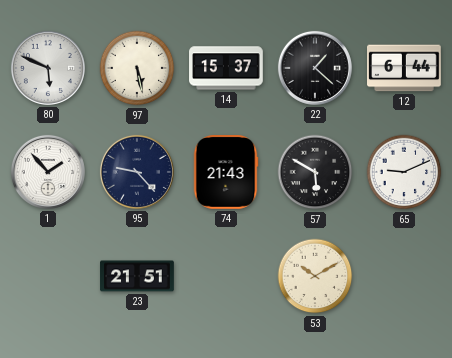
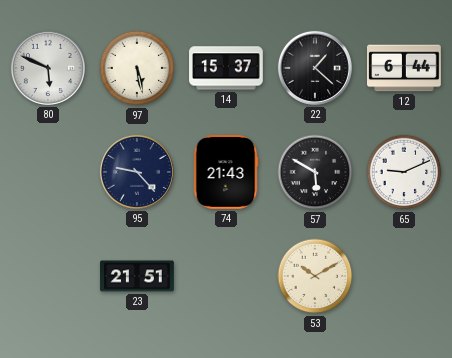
1: 1:53 -> none (48, 172)
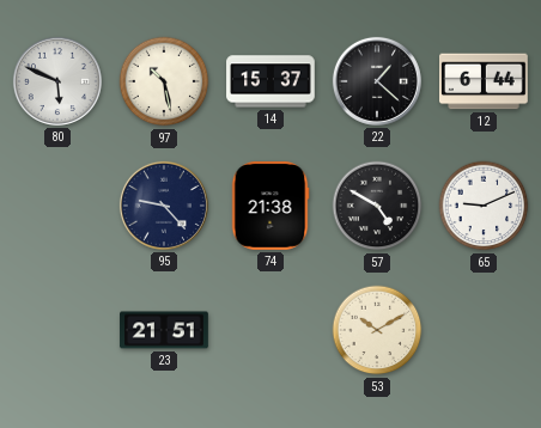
97: 5:28 -> 10:28 (164, 81)
74: 21:43 -> 21:38 (270, 207)
57: 5:50 -> 4:50 (377, 206)
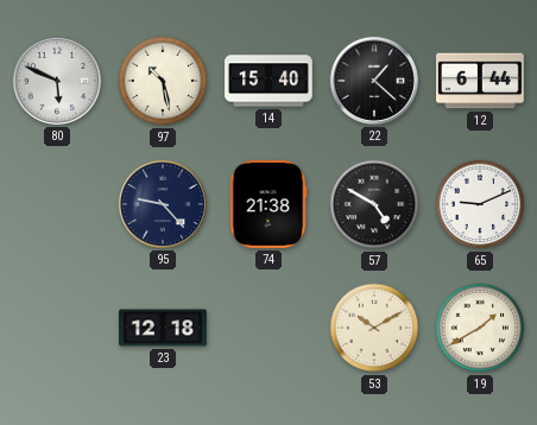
14: 15:37 -> 15:40 (268, 81)
23: 21:51 -> 12:18 (163, 328)
19: none -> 1:40 (480, 328)
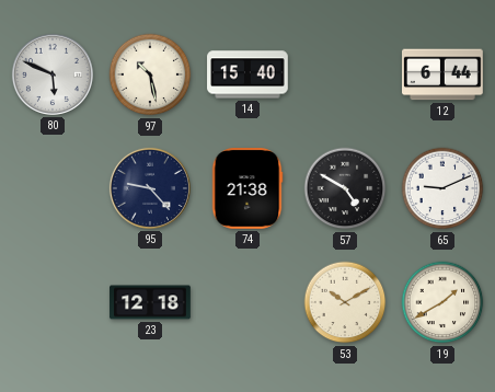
22: 1:22 -> none (374, 81)
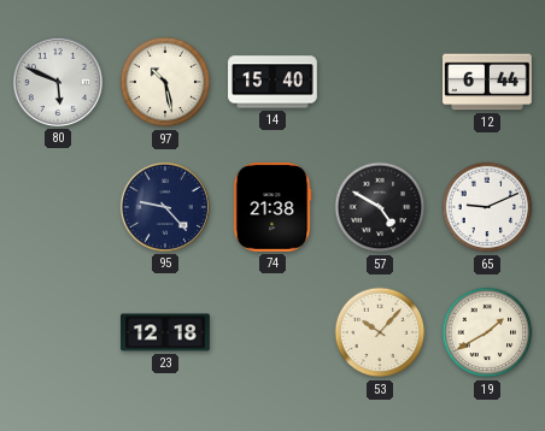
53: 10:10 -> 10:07 (380, 332)
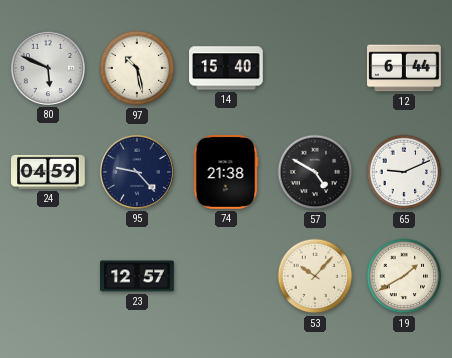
24: none -> 04:59 (48, 172)
23: 12:18 -> 12:57 (137, 276)
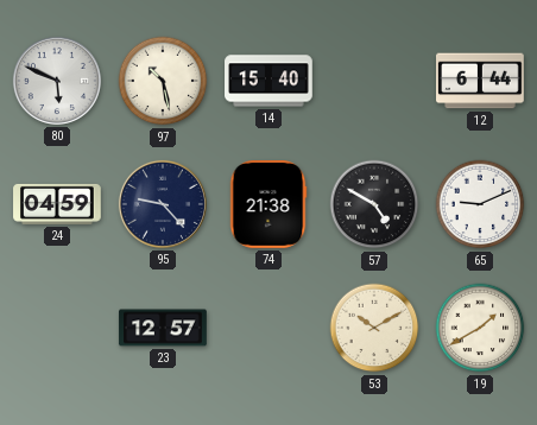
53: 10:07 -> 10:10 (374, 328)
